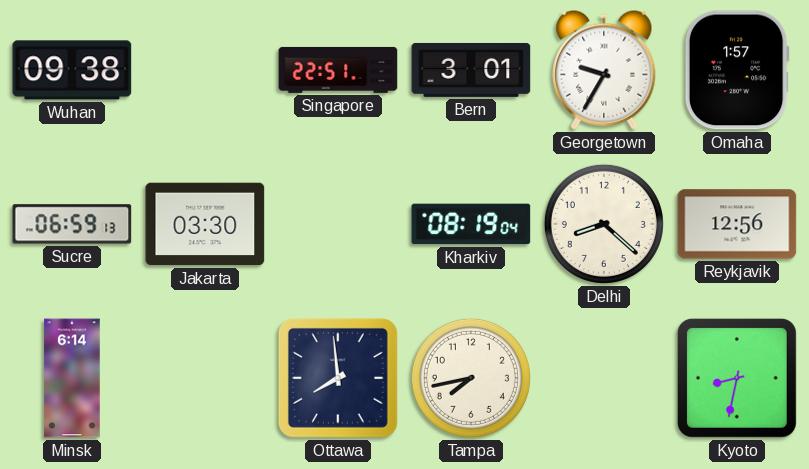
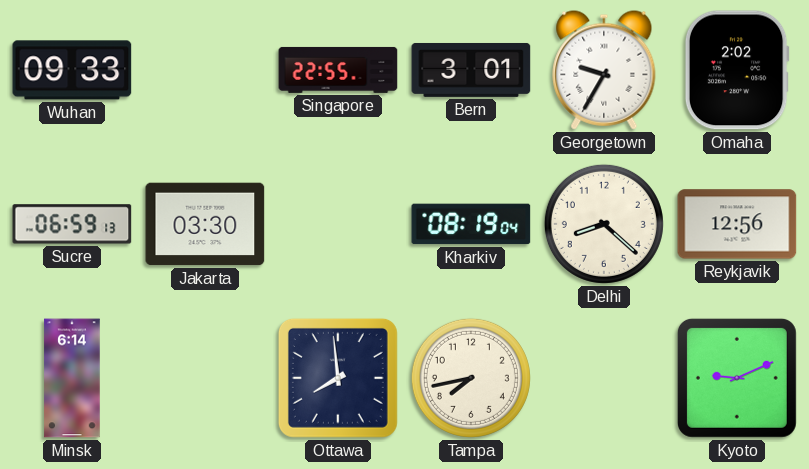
Wuhan: 09:38 -> 09:33 (72, 70)
Singapore: 22:51 -> 22:55 (338, 70)
Omaha: 1:57 -> 2:02 (737, 70)
Kyoto: 8:32 -> 9:11 (737, 378)
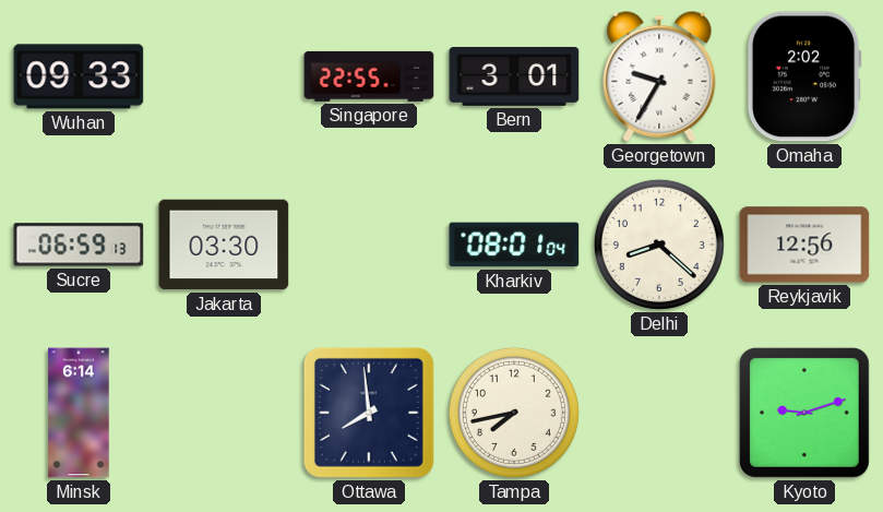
Kharkiv: 08:19 -> 08:01 (514, 245)
Kyoto: 9:11 -> 9:12 (804, 413)
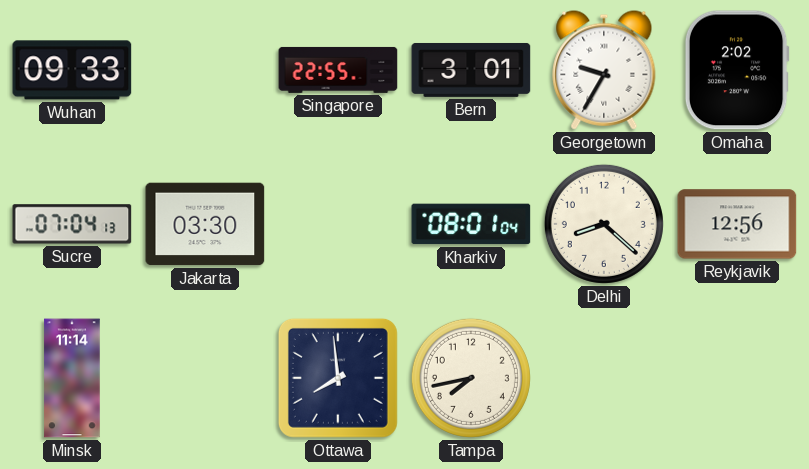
Sucre: 06:59 -> 07:04 (72, 224)
Minsk: 6:14 -> 11:14 (72, 378)
Kyoto: 9:12 -> none (804, 413)
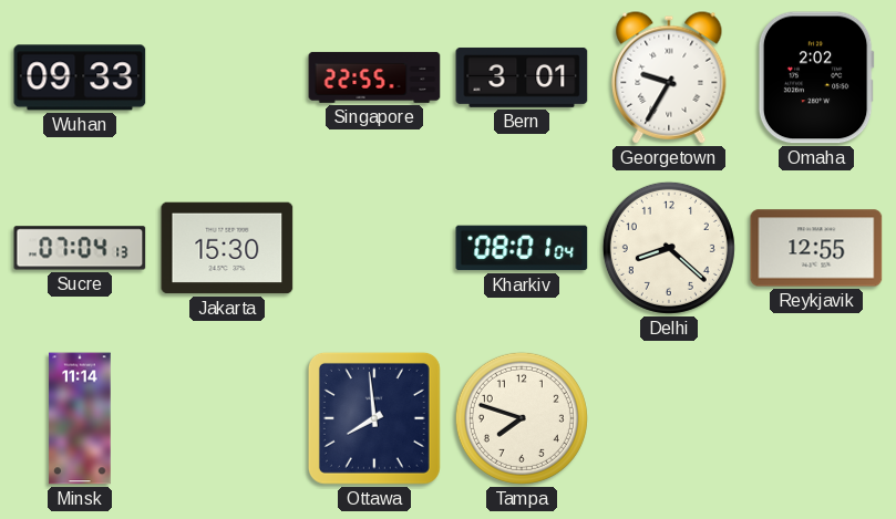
Jakarta: 03:30 -> 15:30 (227, 248)
Reykjavik: 12:56 -> 12:55 (816, 248)
Tampa: 7:43 -> 7:48 (522, 418)
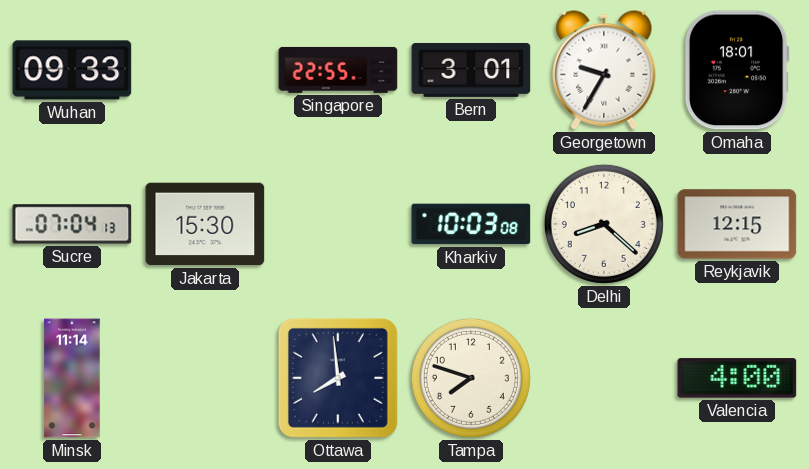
Omaha: 2:02 -> 18:01 (737, 70)
Kharkiv: 08:01 -> 10:03 (471, 224)
Reykjavik: 12:55 -> 12:15 (737, 224)
Valencia: none -> 4:00 (737, 378)
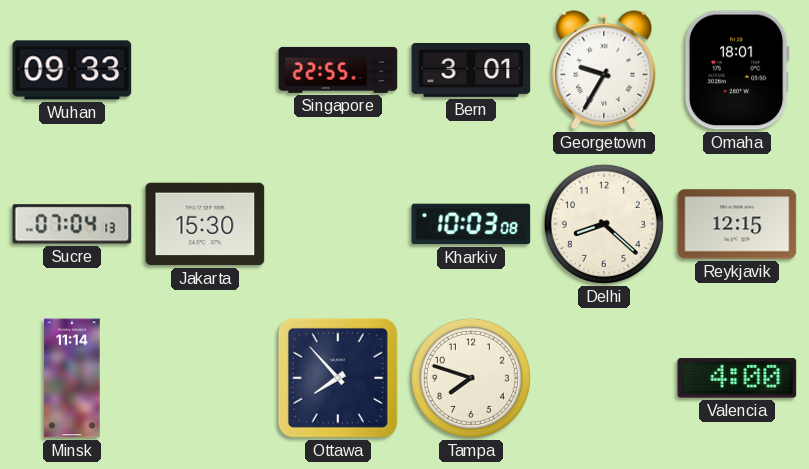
Ottawa: 7:59 -> 7:53 (338, 378)
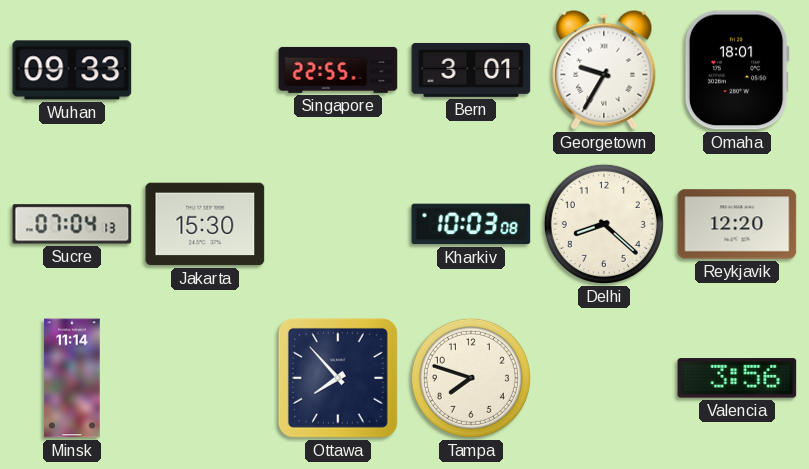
Reykjavik: 12:15 -> 12:20 (737, 224)
Valencia: 4:00 -> 3:56 (737, 378)
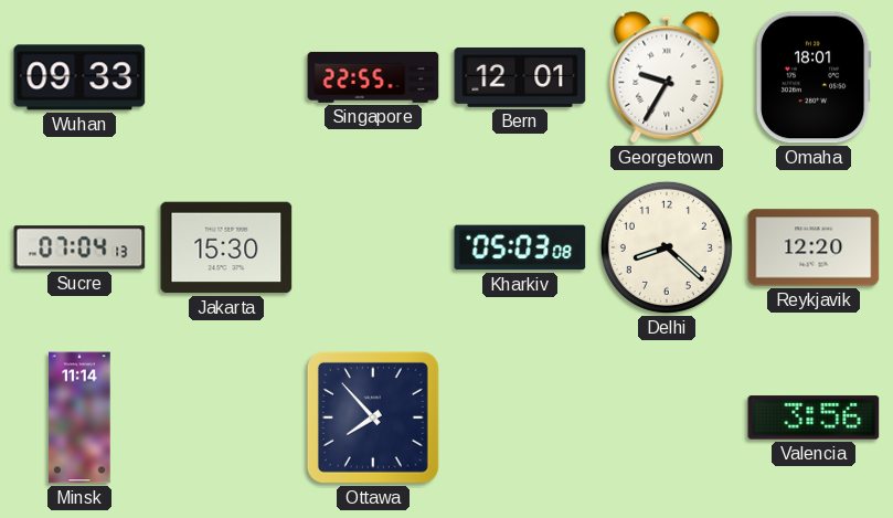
Bern: 3:01 -> 12:01 (520, 77)
Kharkiv: 10:03 -> 05:03 (520, 247)
Tampa: 7:48 -> none (471, 378)
